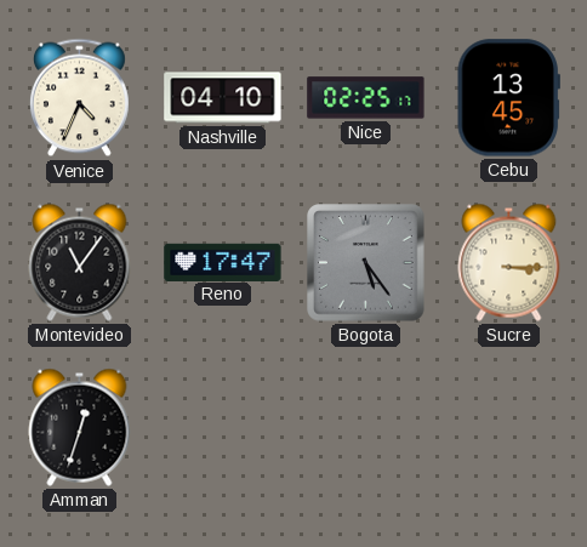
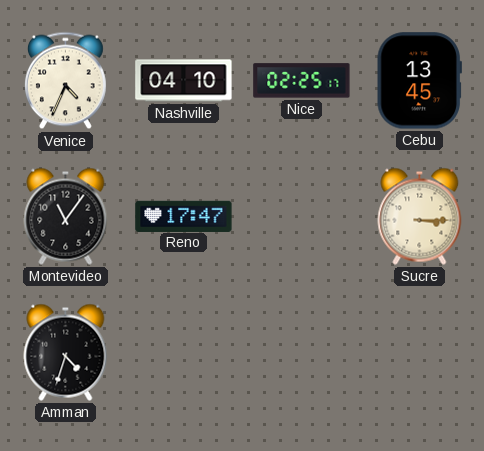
Bogota: 5:24 -> none (366, 263)
Amman: 12:33 -> 4:33 (66, 352)
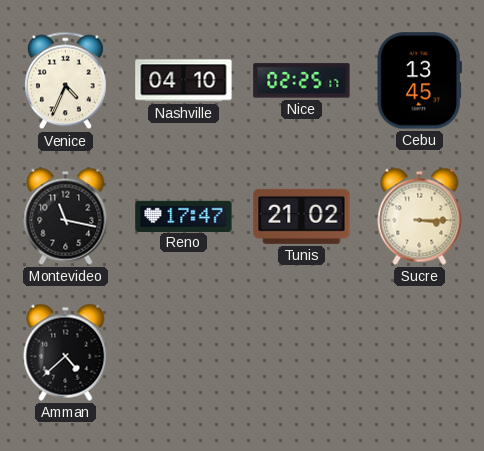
Montevideo: 11:06 -> 11:17 (66, 216)
Tunis: none -> 21:02 (302, 216)
Amman: 4:33 -> 4:38 (66, 352)
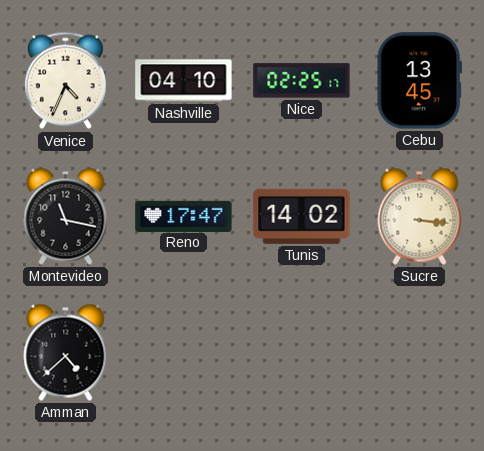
Tunis: 21:02 -> 14:02 (302, 216)
Sucre: 3:15 -> 3:16 (420, 216)
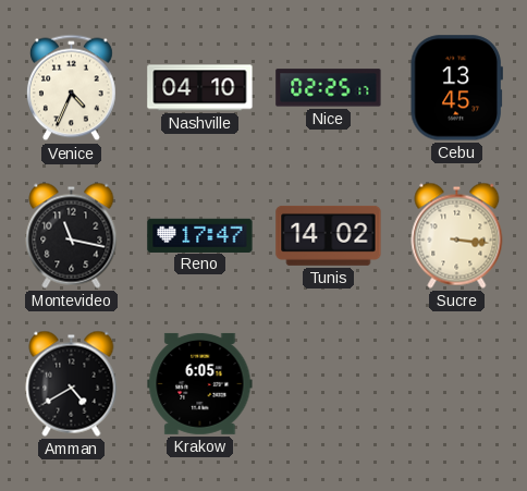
Amman: 4:38 -> 4:40 (72, 383)
Krakow: none -> 6:05 (200, 383)
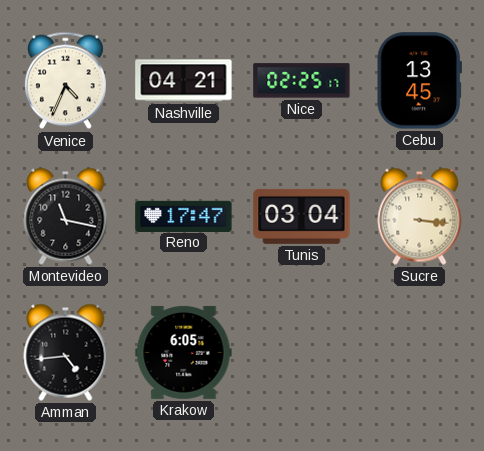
Nashville: 04:10 -> 04:21 (184, 81)
Tunis: 14:02 -> 03:04 (302, 216)
Amman: 4:40 -> 4:44 (66, 352)
